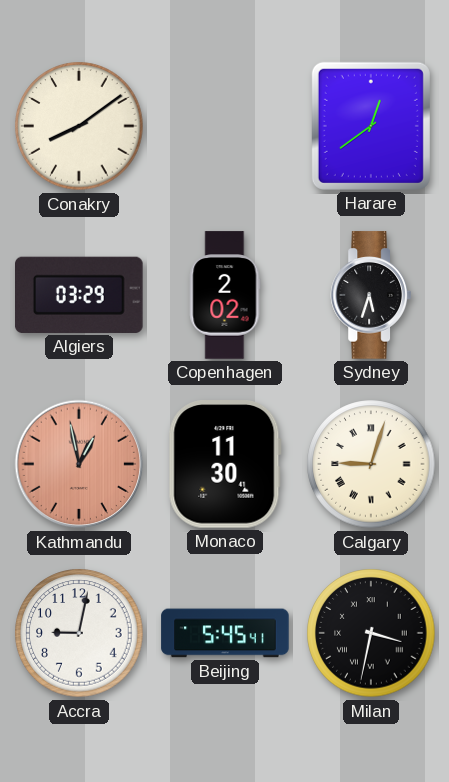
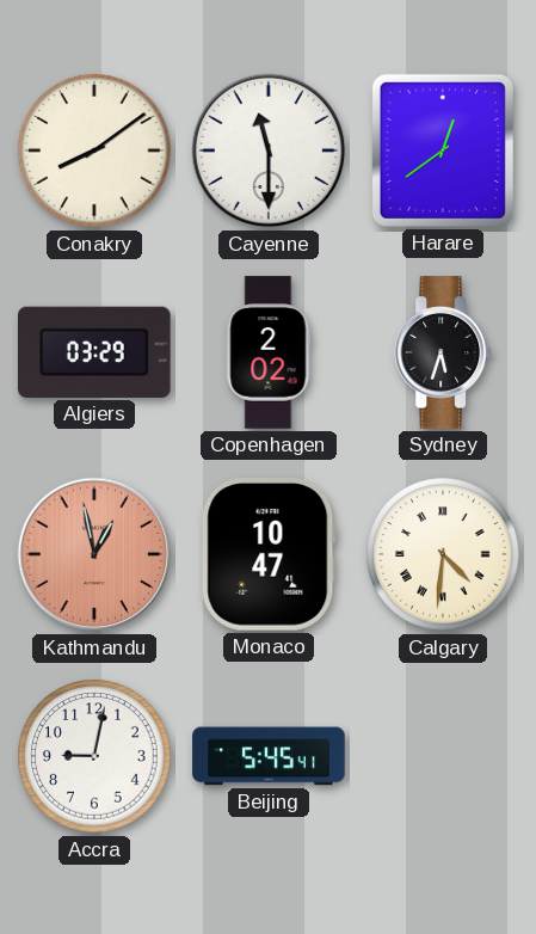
Cayenne: none -> 11:30 (269, 150)
Monaco: 11:30 -> 10:47 (269, 555)
Calgary: 9:03 -> 4:31 (443, 554)
Milan: 3:32 -> none (371, 633)
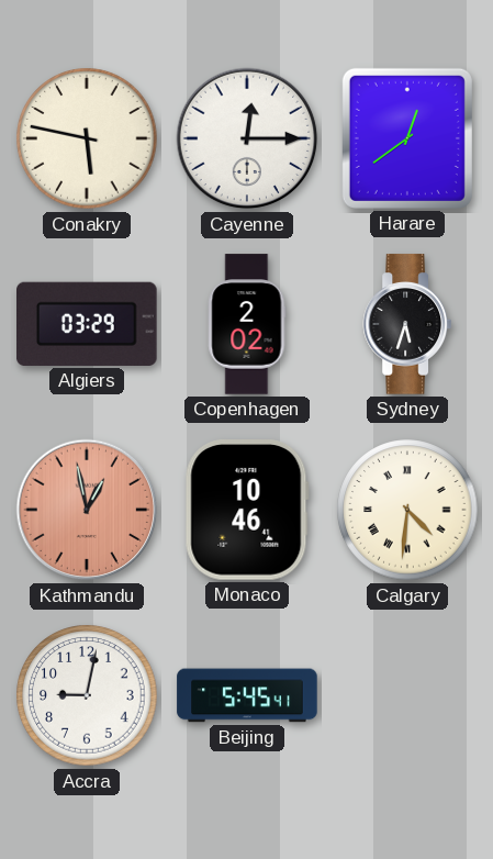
Conakry: 8:09 -> 5:47 (87, 138)
Cayenne: 11:30 -> 12:15 (247, 138)
Monaco: 10:47 -> 10:46 (247, 511)
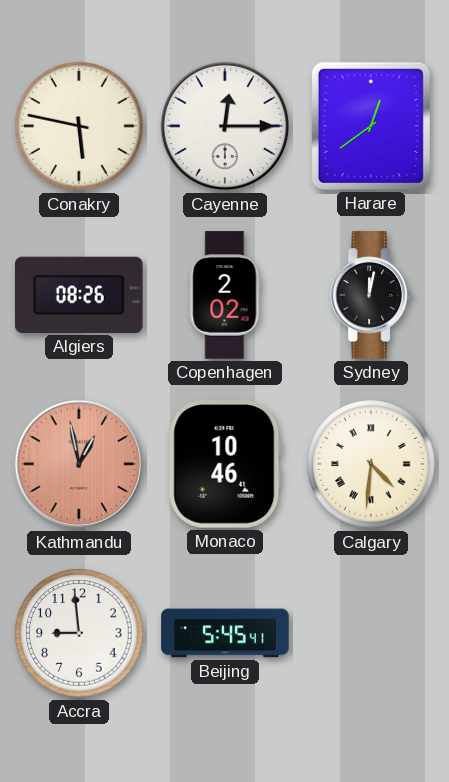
Algiers: 03:29 -> 08:26 (79, 295)
Sydney: 5:33 -> 12:02 (370, 295)
Accra: 9:02 -> 8:59 (79, 633)
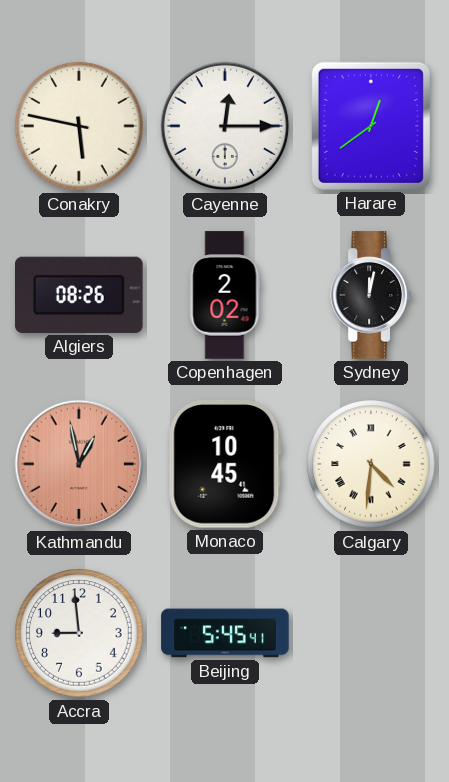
Monaco: 10:46 -> 10:45 (225, 465)
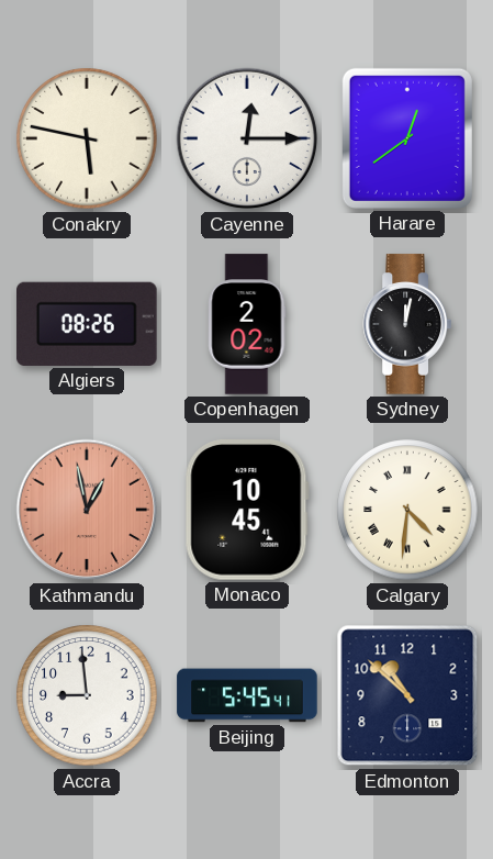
Edmonton: none -> 10:52 (407, 695)
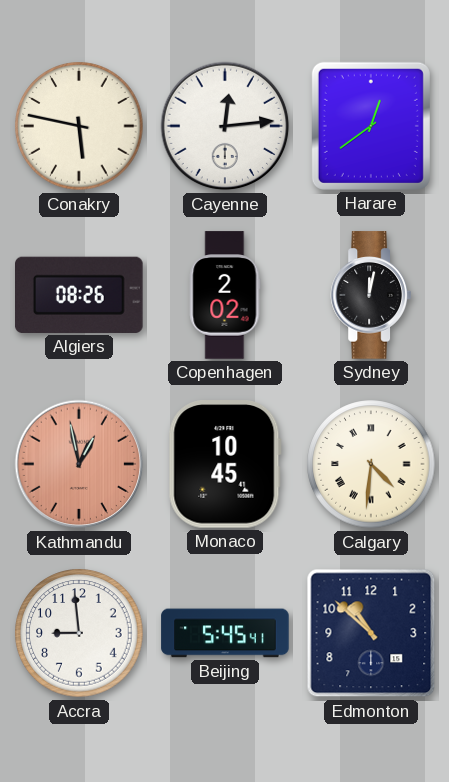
Cayenne: 12:15 -> 12:14 (225, 126)
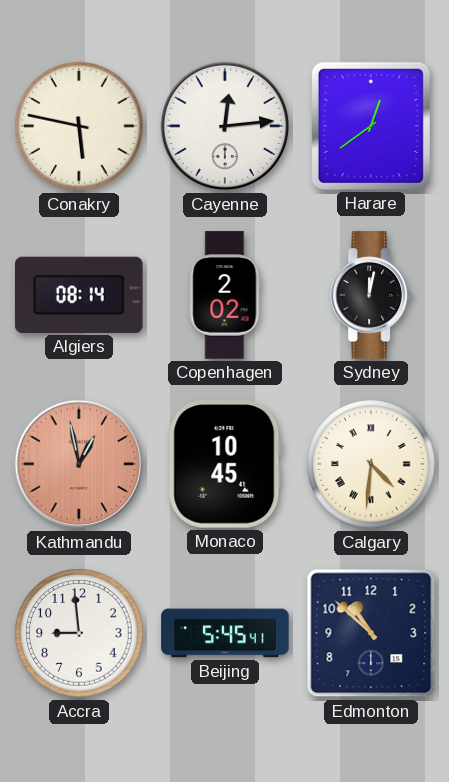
Algiers: 08:26 -> 08:14 (79, 295)
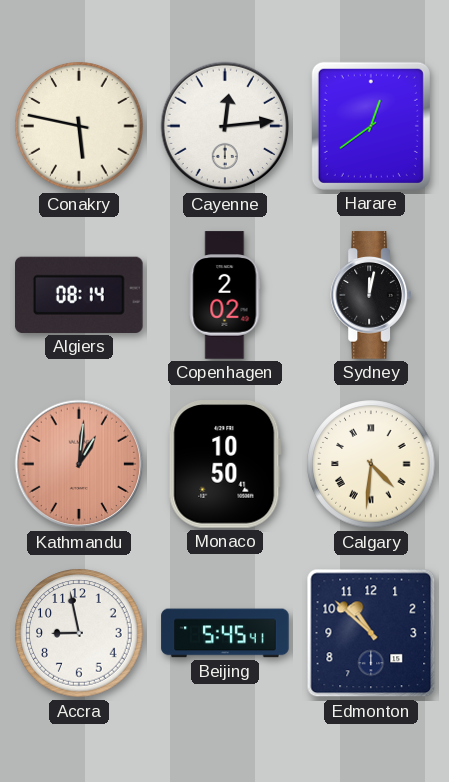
Kathmandu: 12:58 -> 1:01 (79, 464)
Monaco: 10:45 -> 10:50 (225, 465)
Accra: 8:59 -> 8:58 (79, 633)
